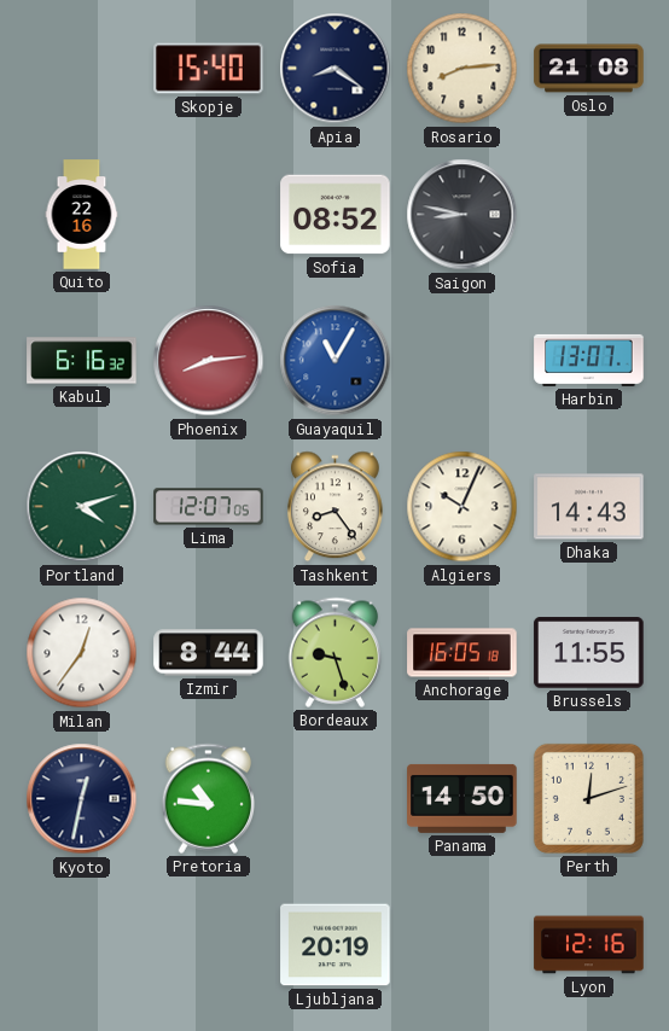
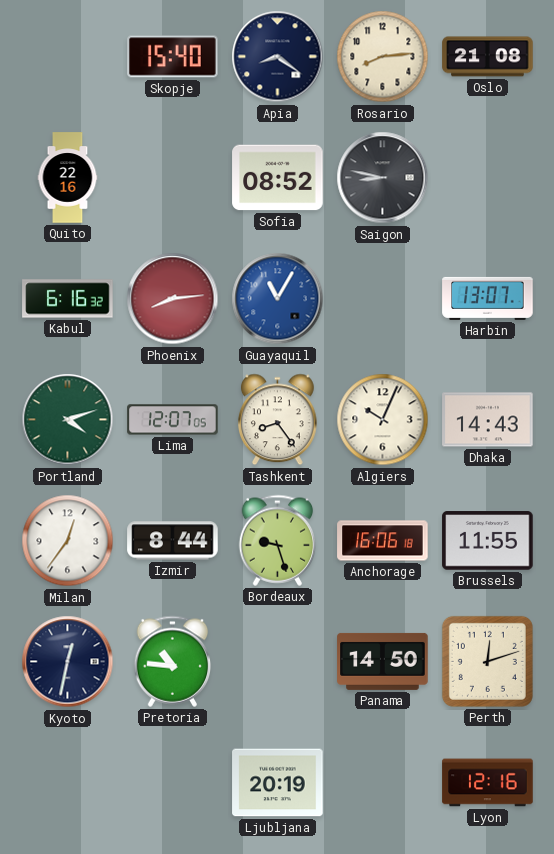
Anchorage: 16:05 -> 16:06 (383, 541)
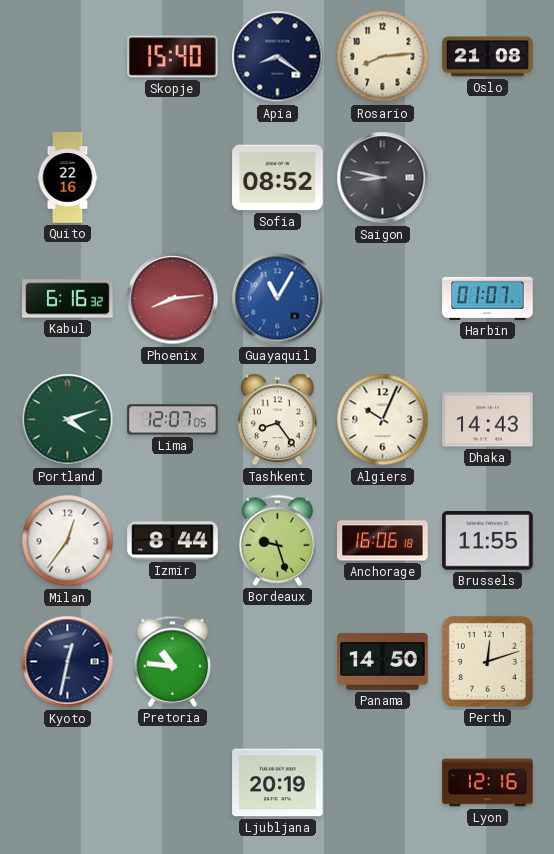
Harbin: 13:07 -> 01:07 (488, 298)
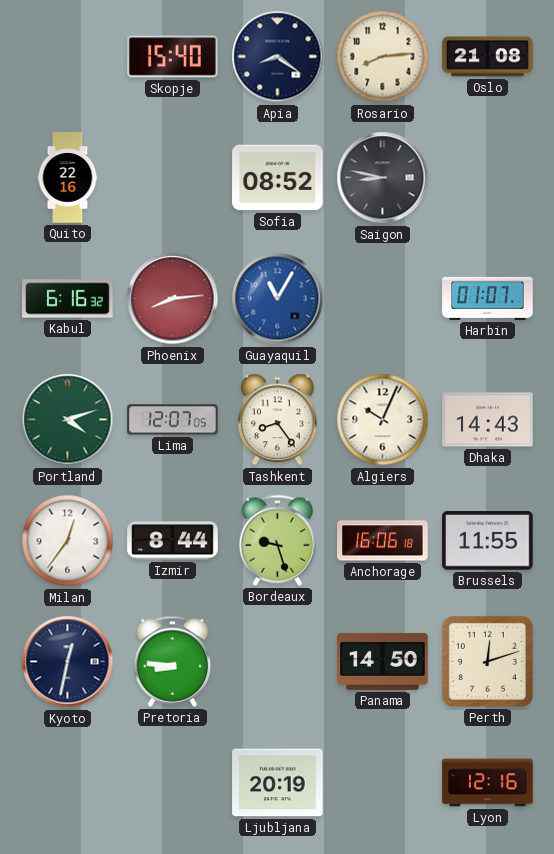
Pretoria: 10:46 -> 8:46 (173, 661)
